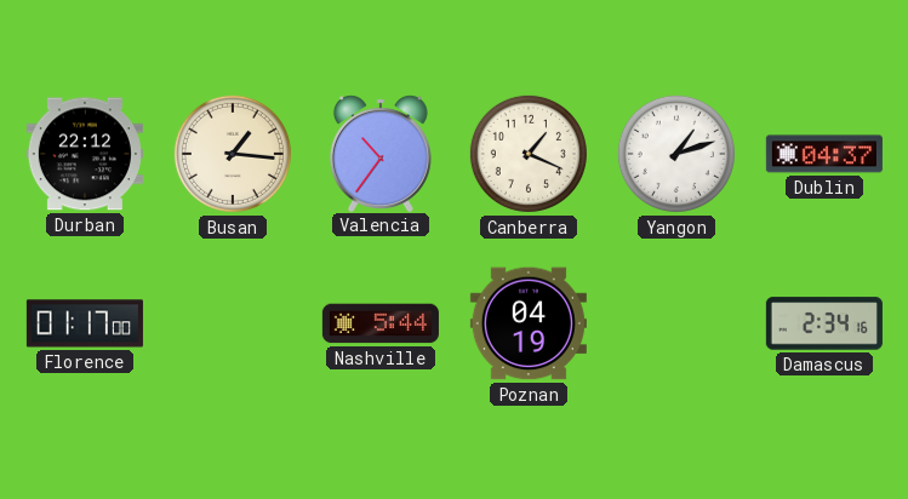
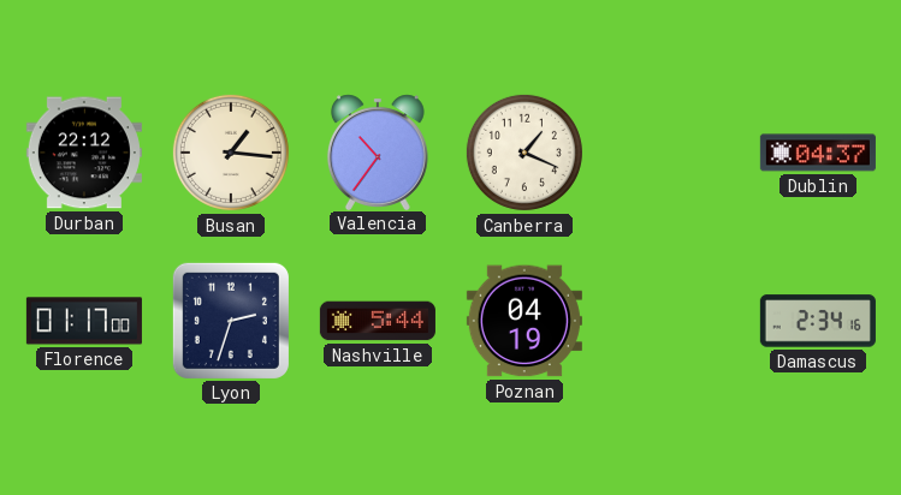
Yangon: 1:12 -> none (676, 154)
Lyon: none -> 2:33 (231, 321)
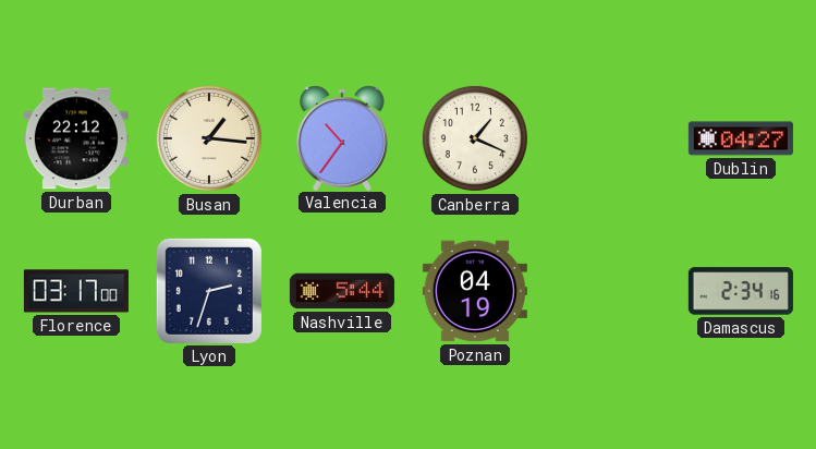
Dublin: 04:37 -> 04:27 (741, 138)
Florence: 01:17 -> 03:17 (76, 291)
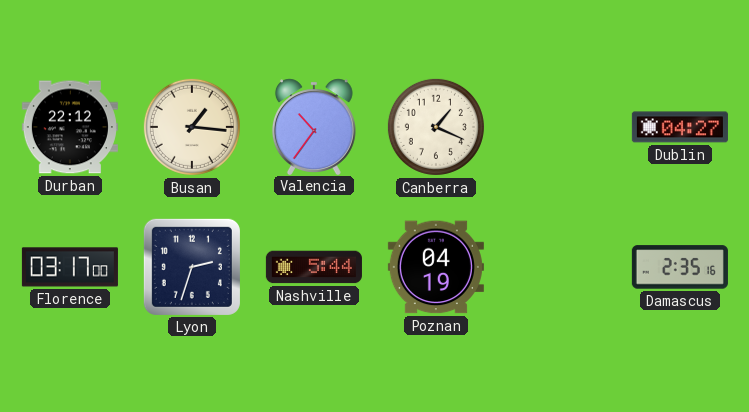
Damascus: 2:34 -> 2:35 (680, 267)
